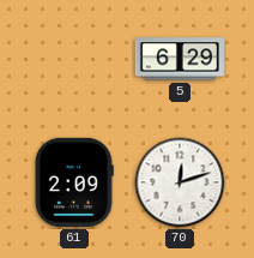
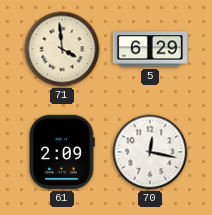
71: none -> 3:59 (62, 49)
70: 12:12 -> 12:17 (150, 152)
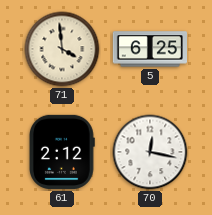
5: 6:29 -> 6:25 (149, 49)
61: 2:09 -> 2:12 (62, 152)
